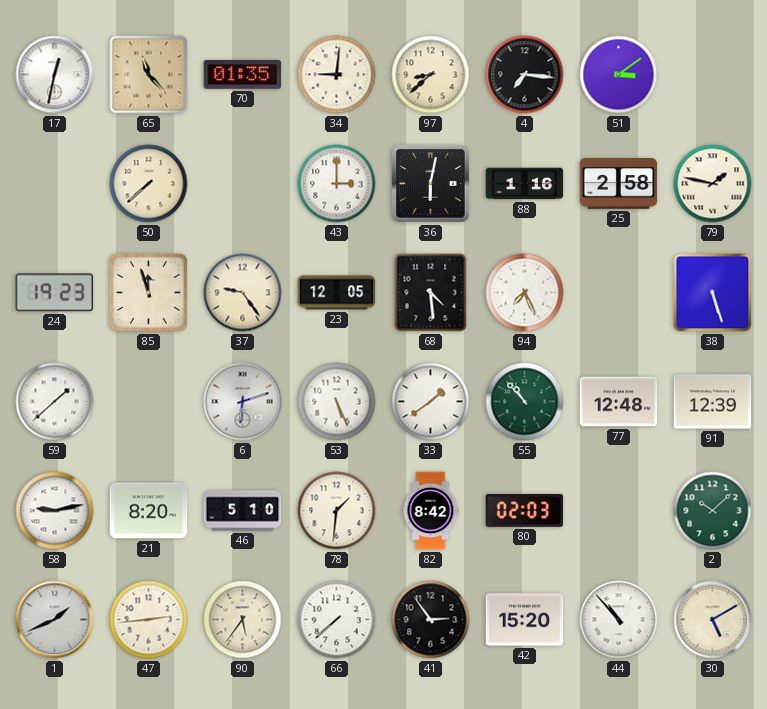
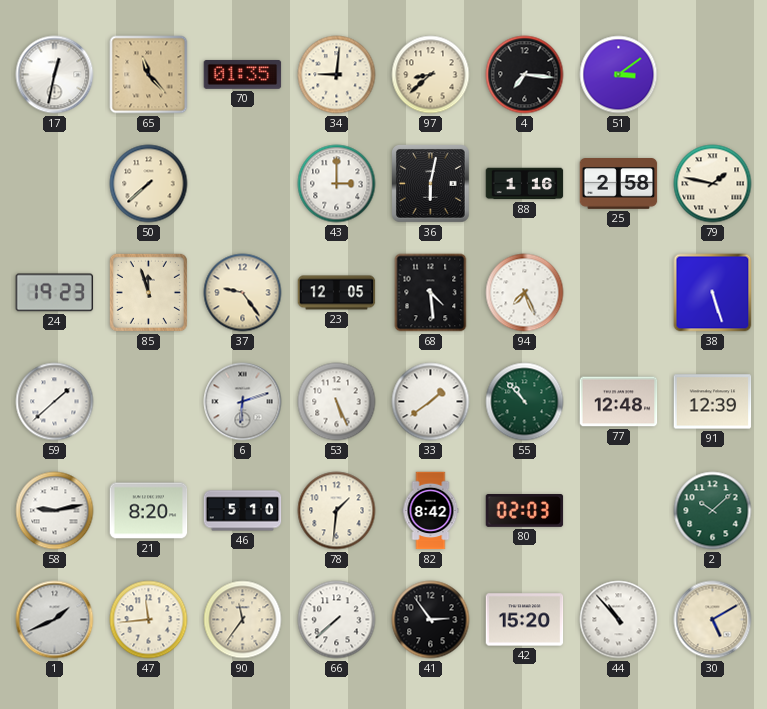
47: 2:44 -> 11:44 (149, 620)
90: 5:36 -> 11:36 (243, 620)
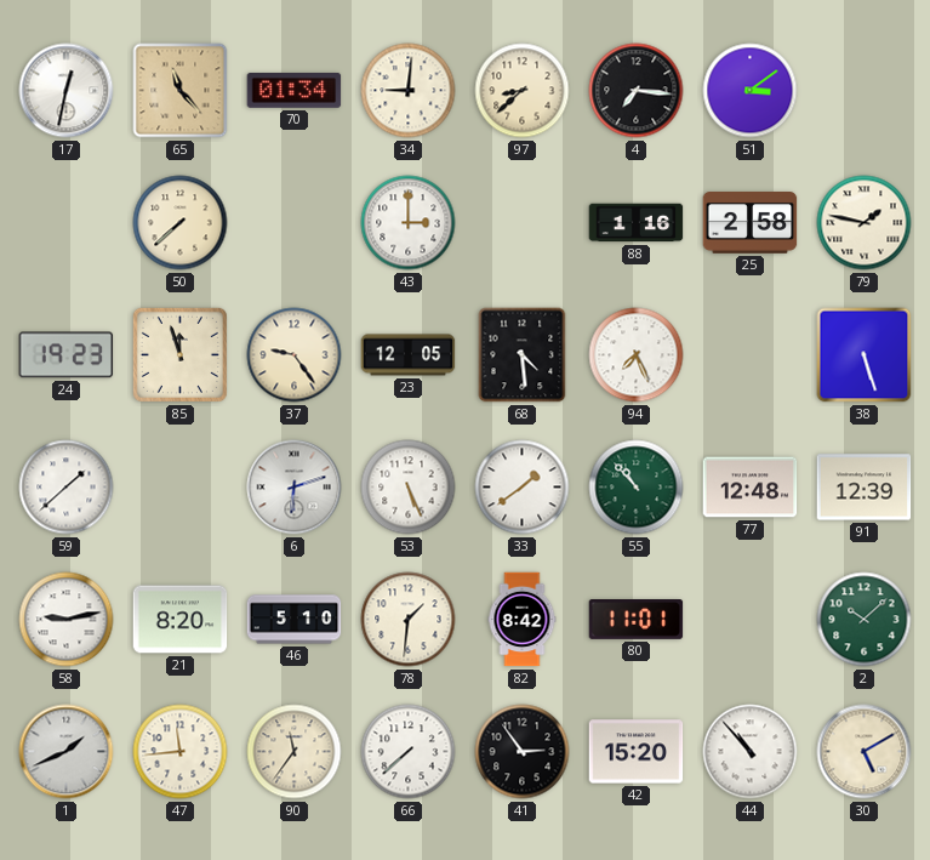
70: 01:35 -> 01:34 (295, 90)
36: 6:02 -> none (431, 184)
80: 02:03 -> 11:01 (637, 620)
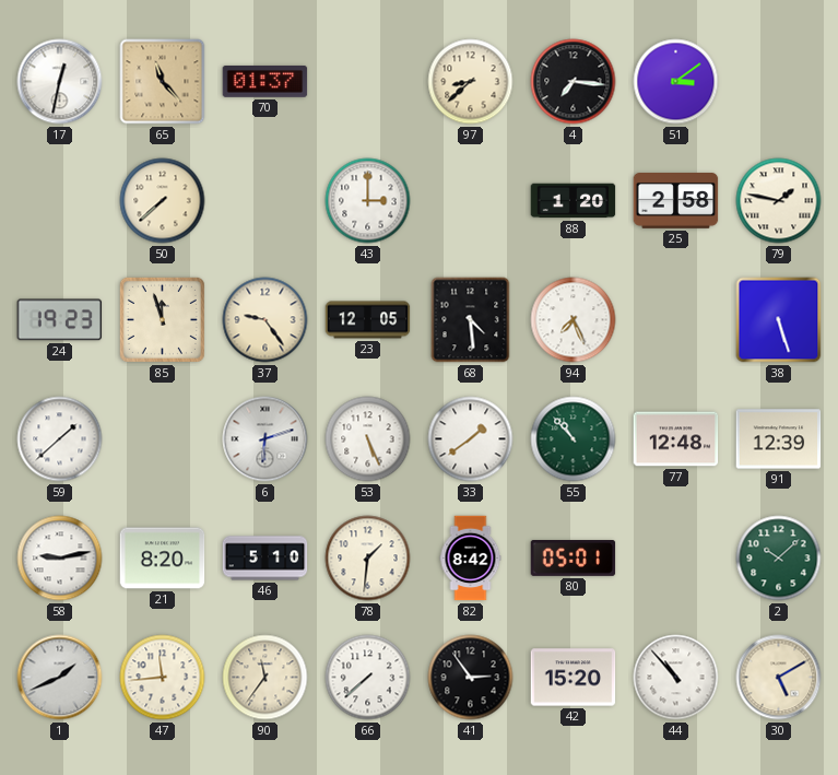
70: 01:34 -> 01:37 (265, 81)
34: 9:01 -> none (409, 91)
88: 1:16 -> 1:20 (574, 201)
80: 11:01 -> 05:01 (574, 559)
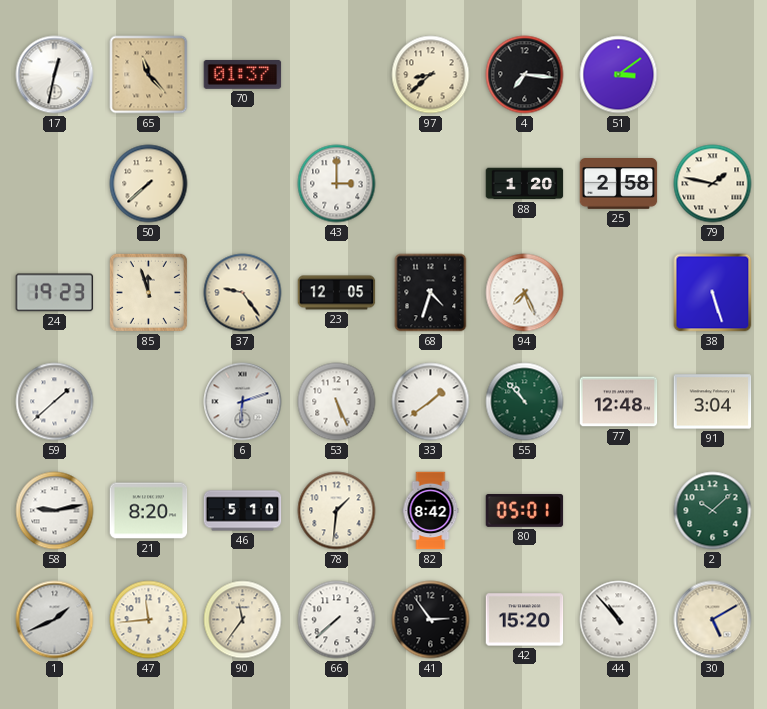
68: 4:29 -> 4:33 (431, 293)
91: 12:39 -> 3:04 (713, 402)
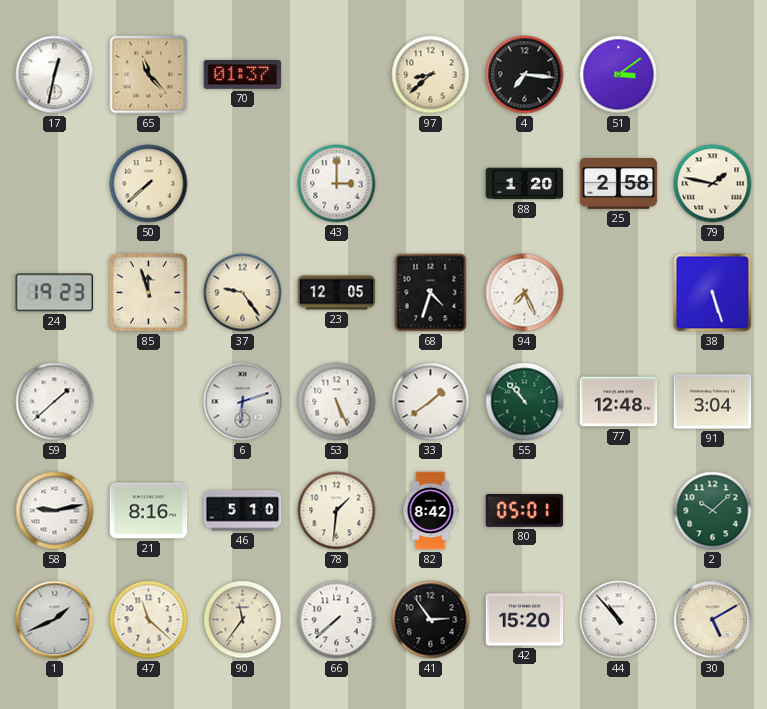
21: 8:20 -> 8:16 (149, 511)
47: 11:44 -> 11:22 (149, 620)
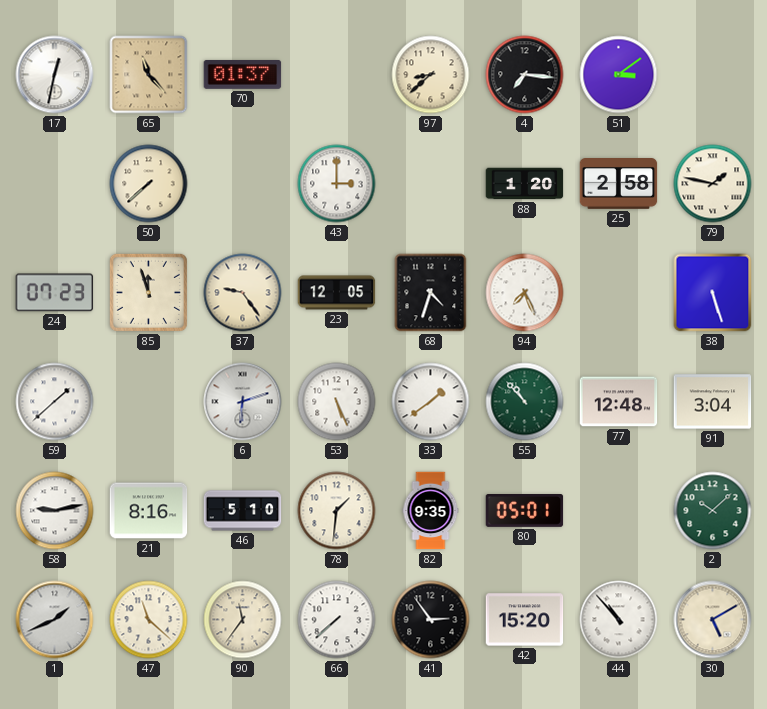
24: 19:23 -> 07:23 (55, 293)
82: 8:42 -> 9:35 (431, 511)
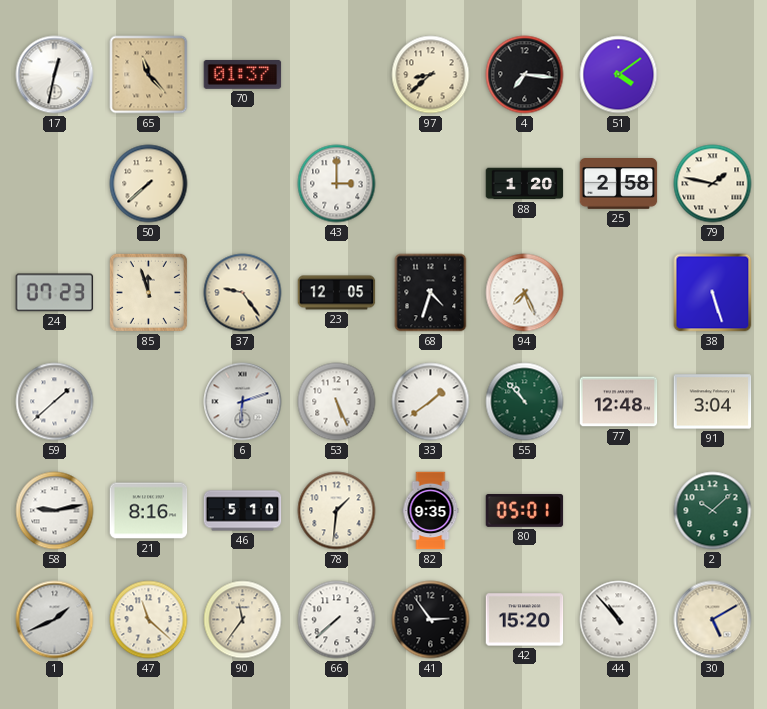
51: 3:09 -> 4:09 (619, 75)
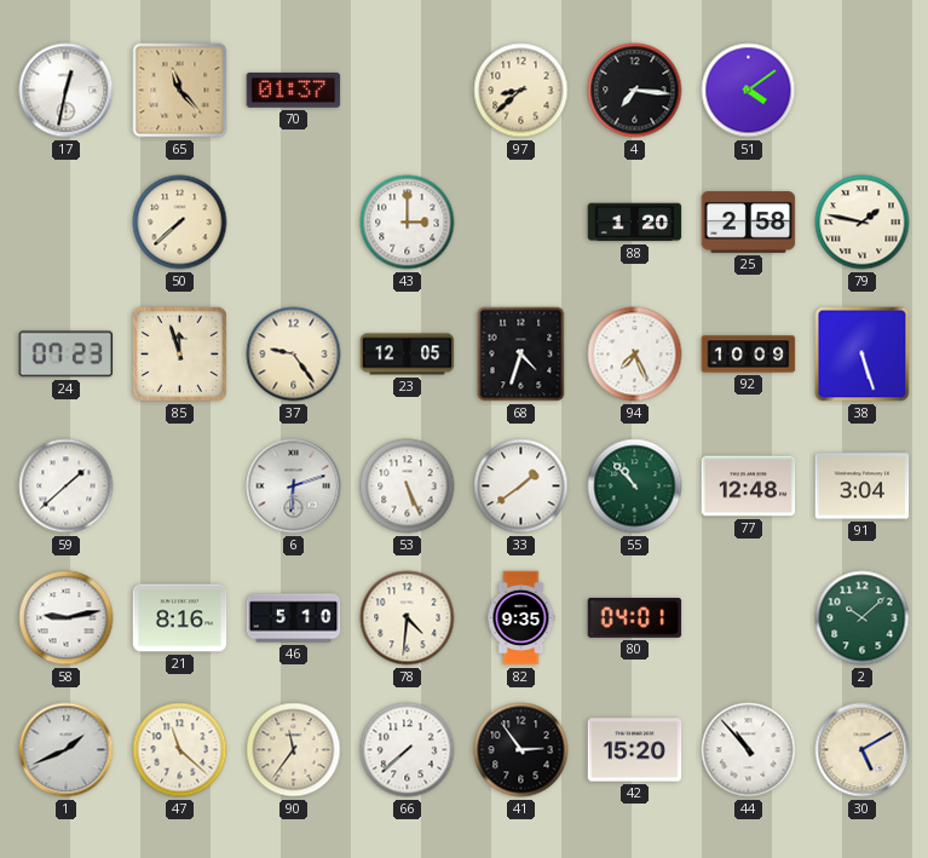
92: none -> 10:09 (749, 355)
78: 1:31 -> 4:31 (408, 618)
80: 05:01 -> 04:01 (635, 618)
